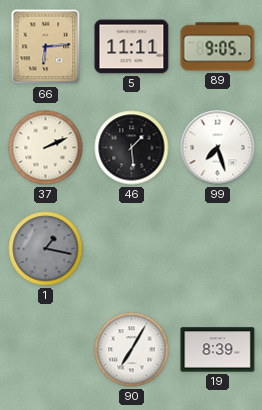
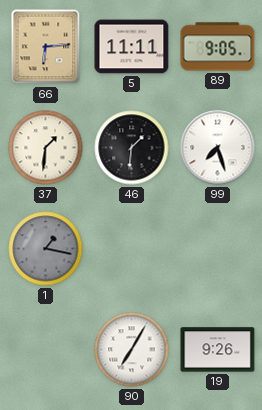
37: 2:11 -> 1:31 (46, 148)
46: 1:29 -> 1:31 (132, 148)
19: 8:39 -> 9:26 (218, 350)
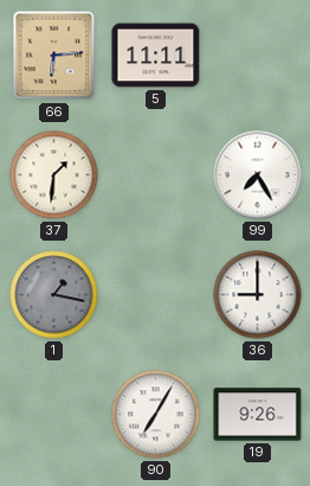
89: 9:05 -> none (218, 47)
46: 1:31 -> none (132, 148)
99: 7:27 -> 7:25 (258, 175)
36: none -> 9:00 (258, 295)
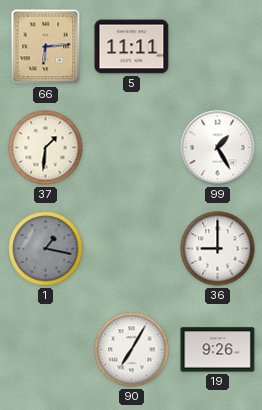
99: 7:25 -> 1:25 (218, 148)
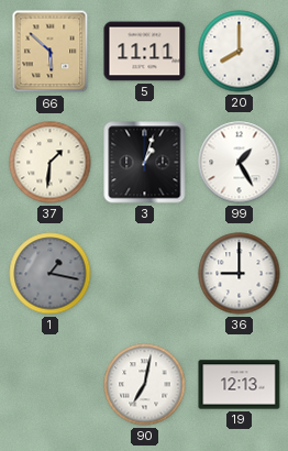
66: 6:14 -> 5:52 (51, 52)
20: none -> 8:00 (240, 52)
3: none -> 1:03 (145, 163)
90: 7:05 -> 7:02 (145, 385)
19: 9:26 -> 12:13 (240, 385)
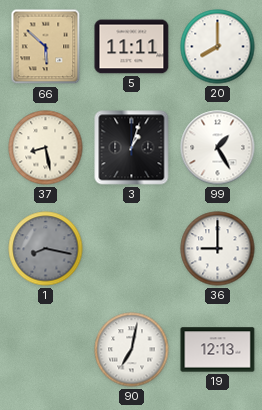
37: 1:31 -> 8:28 (46, 148)
1: 1:17 -> 8:17 (46, 249)
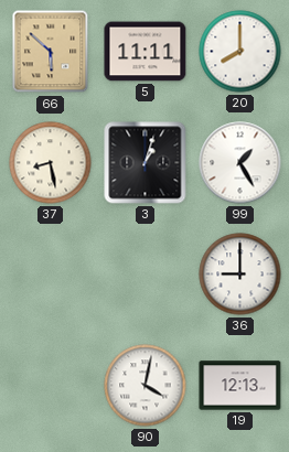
1: 8:17 -> none (46, 249)
90: 7:02 -> 4:02 (146, 386)
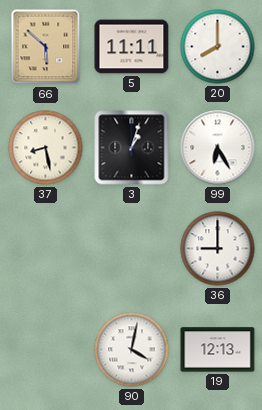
99: 1:25 -> 6:25 (218, 148)
